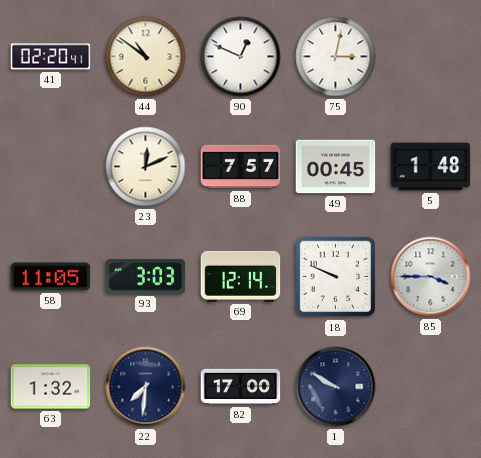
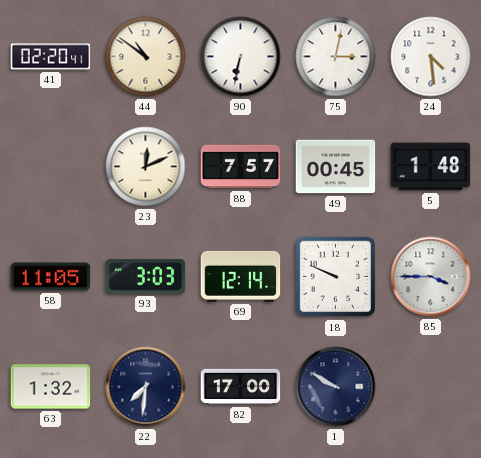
90: 12:49 -> 6:32 (241, 57)
24: none -> 4:29 (431, 57)
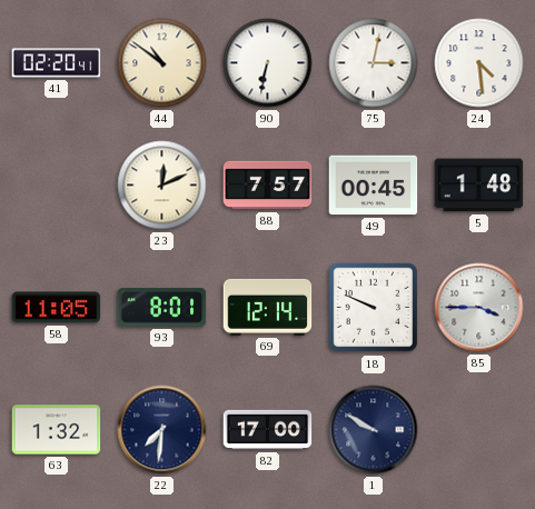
93: 3:03 -> 8:01 (162, 308)
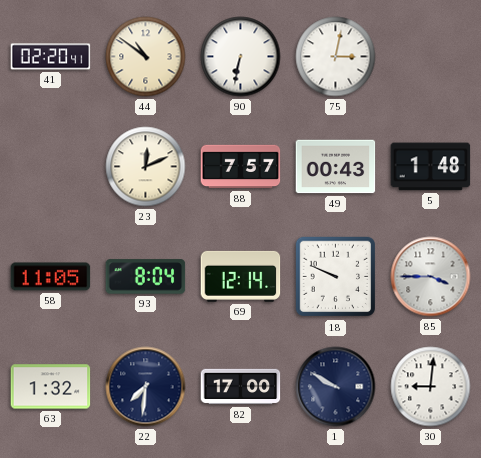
24: 4:29 -> none (479, 63)
49: 00:45 -> 00:43 (336, 167)
93: 8:01 -> 8:04 (146, 277)
30: none -> 9:01 (431, 387)
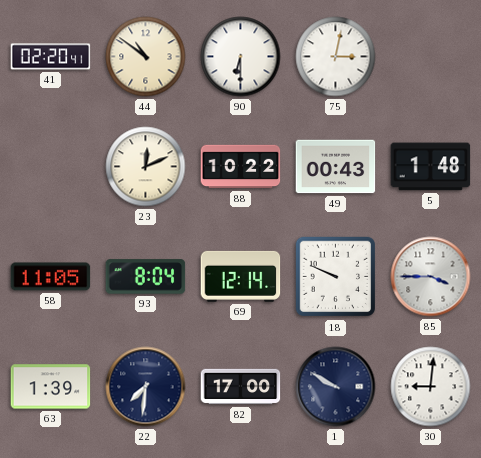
90: 6:32 -> 6:30 (241, 57)
88: 7:57 -> 10:22 (241, 167)
63: 1:32 -> 1:39 (51, 387)
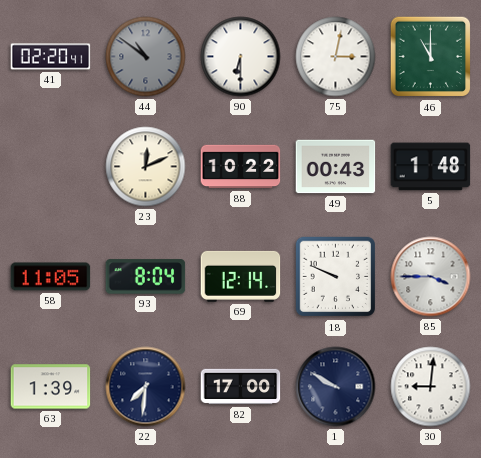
44 dial: cream -> grey (146, 57)
46: none -> 11:00 (431, 57)
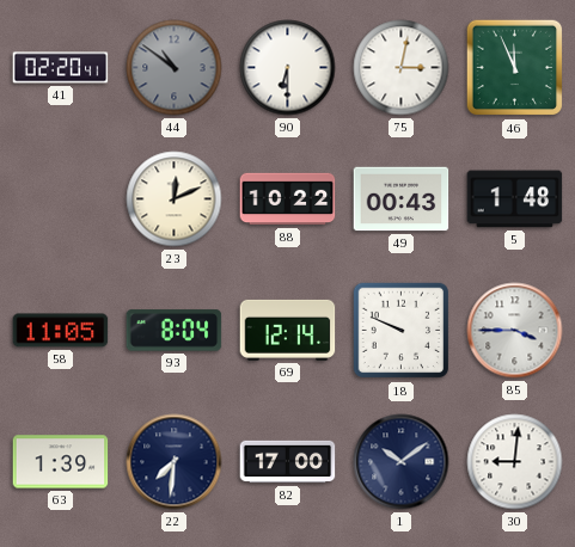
46: 11:00 -> 11:56 (515, 68)
1: 9:50 -> 10:09 (402, 462)
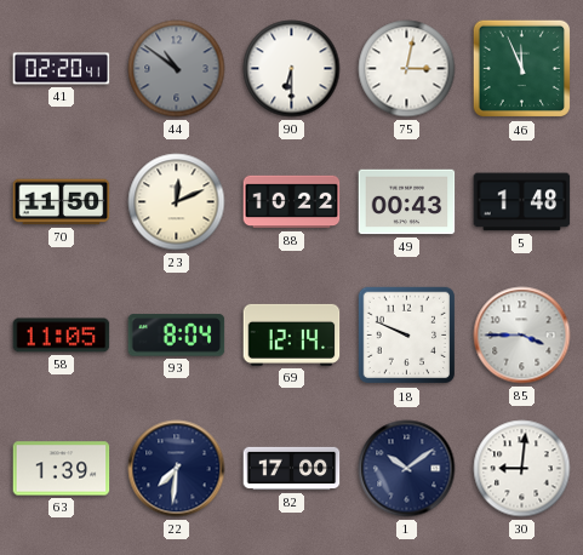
70: none -> 11:50 (62, 202)
